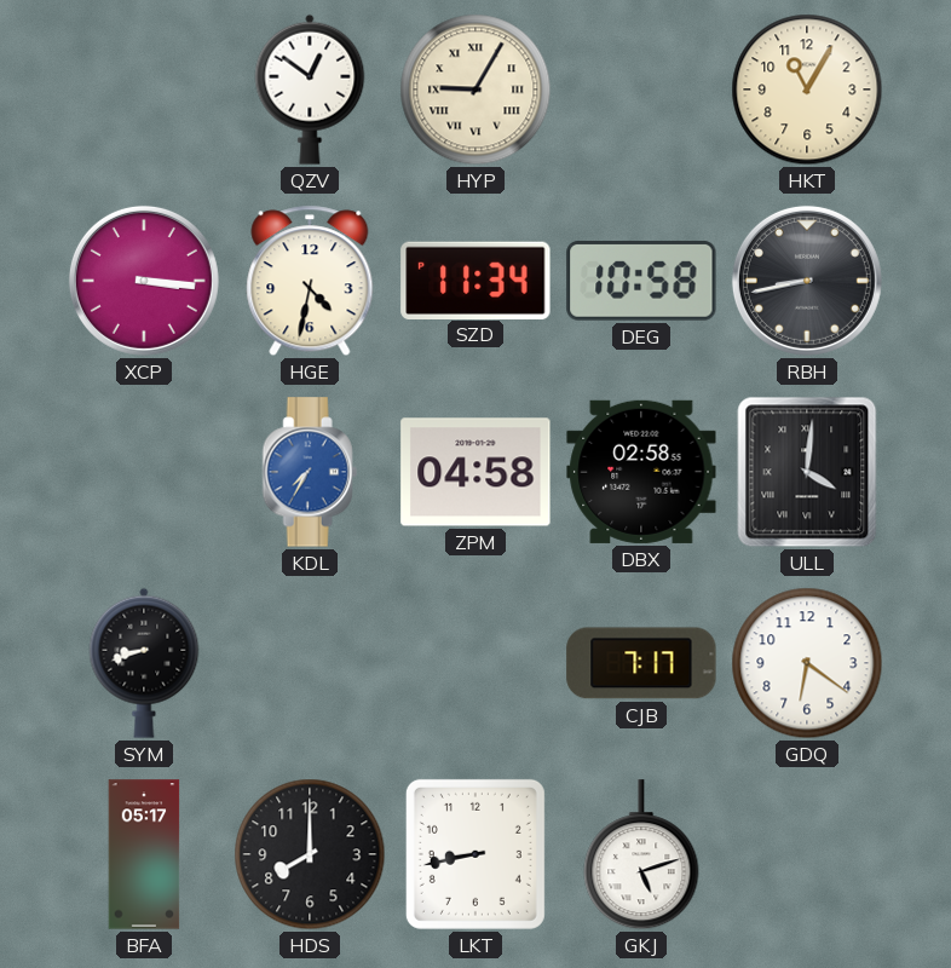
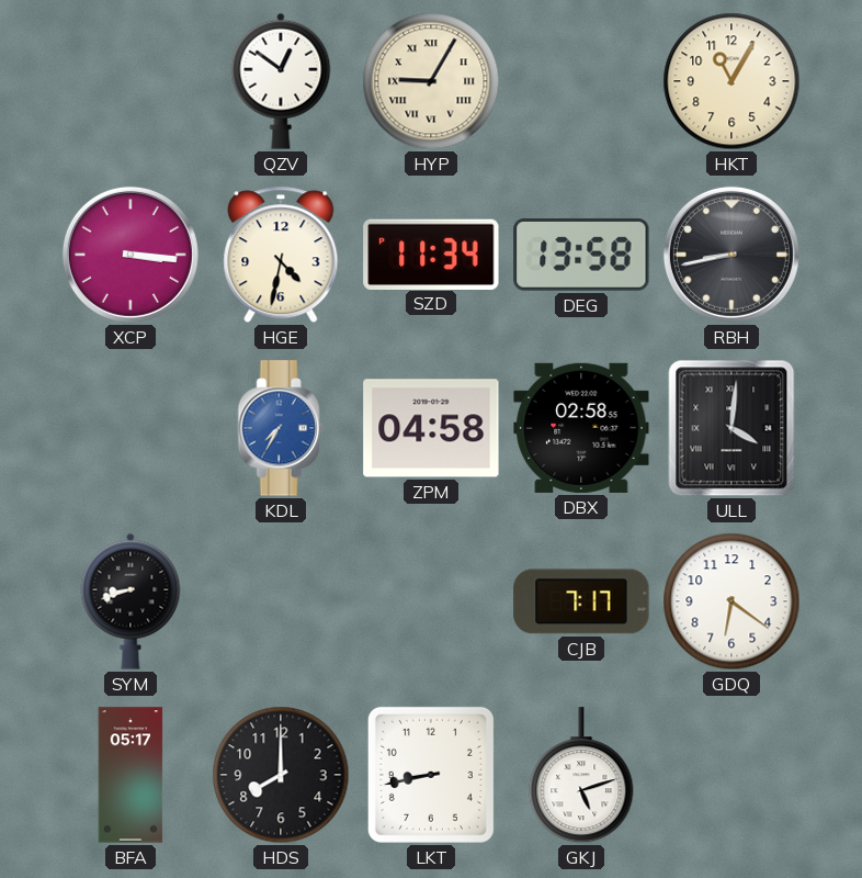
DEG: 10:58 -> 13:58 (581, 255)
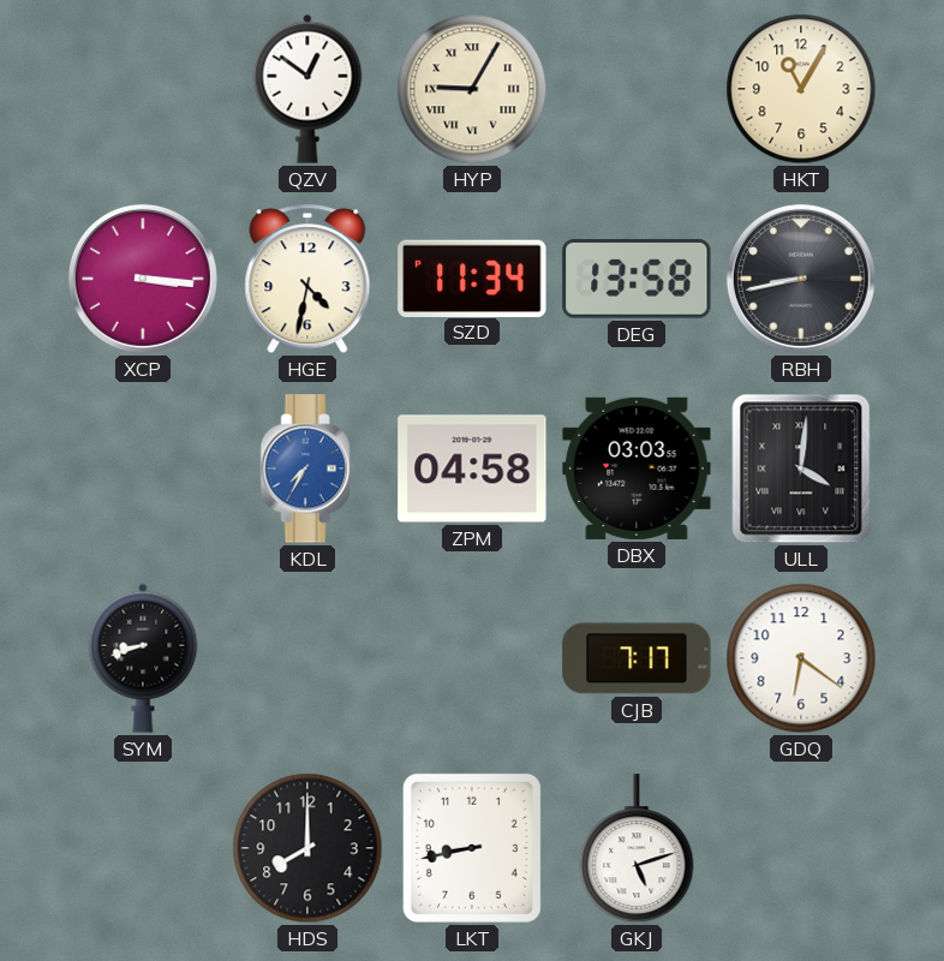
DBX: 02:58 -> 03:03 (637, 468)
BFA: 05:17 -> none (131, 775)
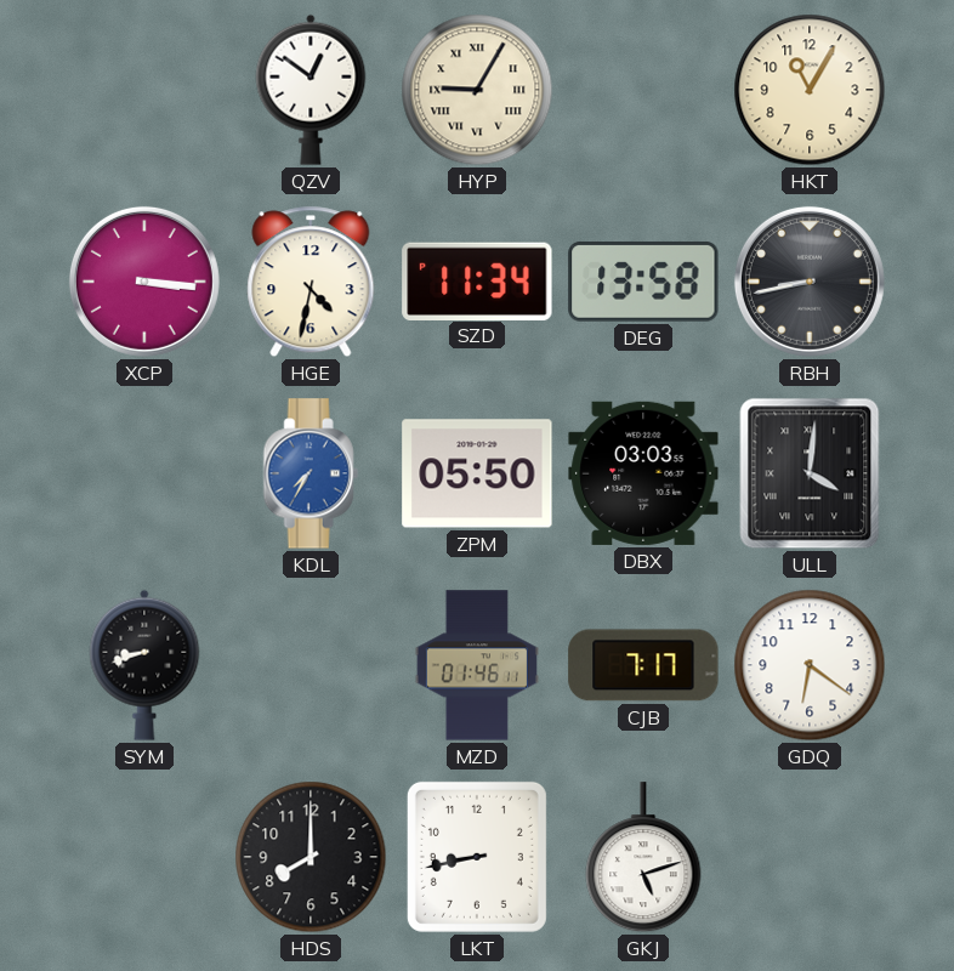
ZPM: 04:58 -> 05:50 (477, 473)
MZD: none -> 01:46 (476, 665)
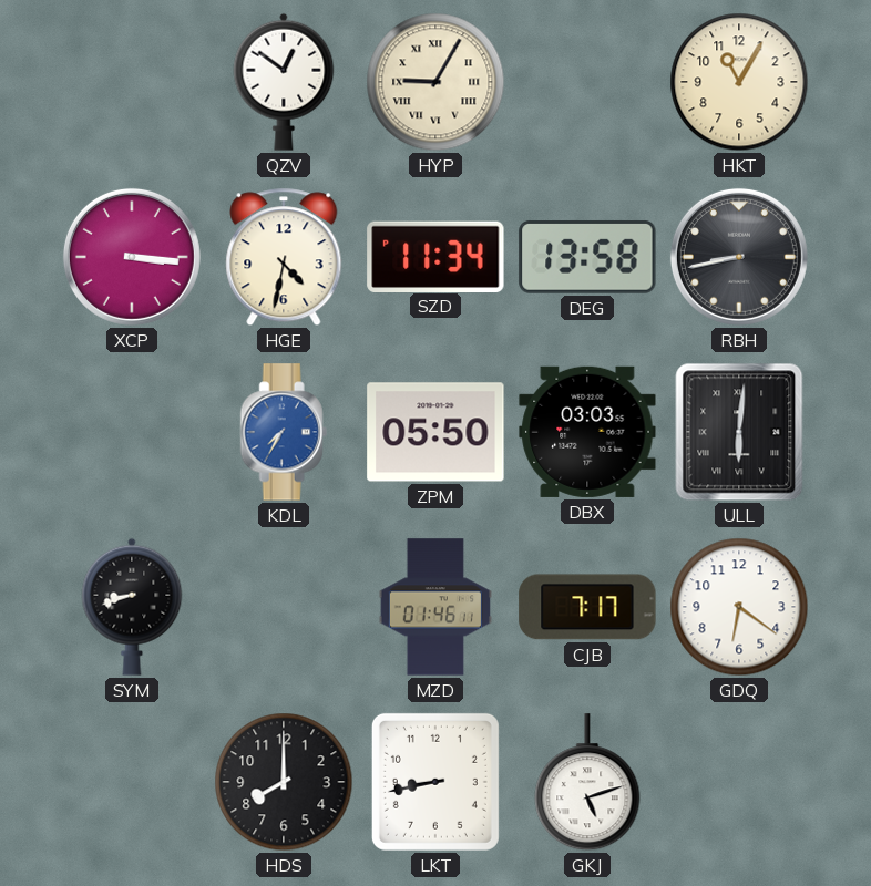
ULL: 4:01 -> 6:01 (739, 432)
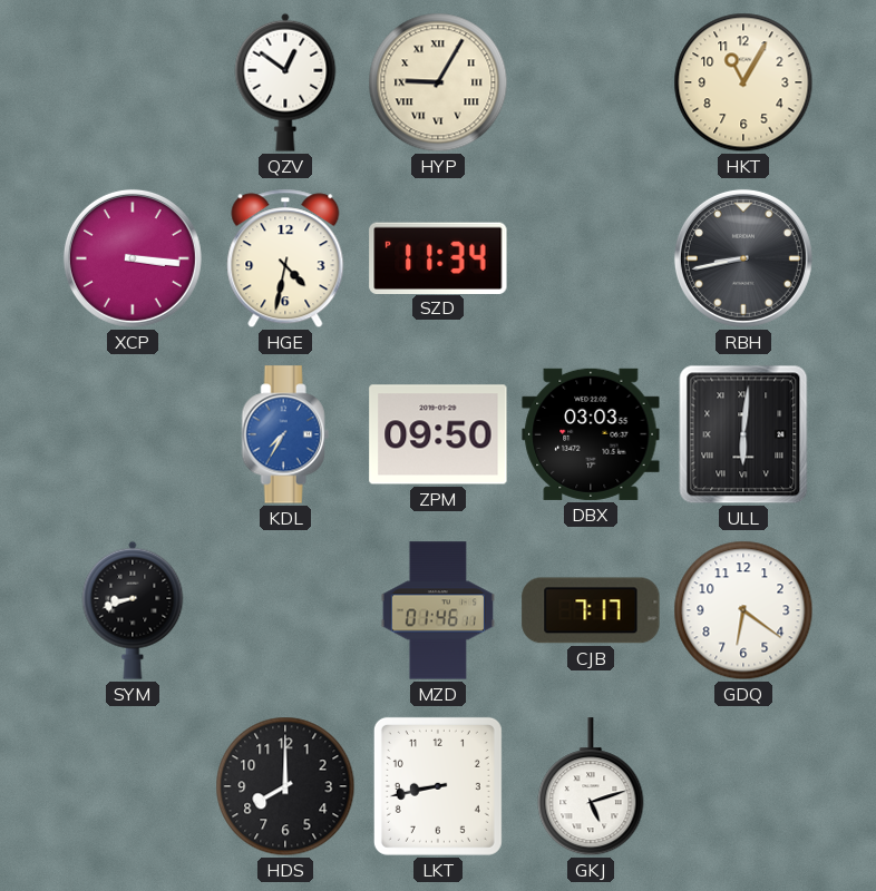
DEG: 13:58 -> none (587, 257)
ZPM: 05:50 -> 09:50 (438, 434)
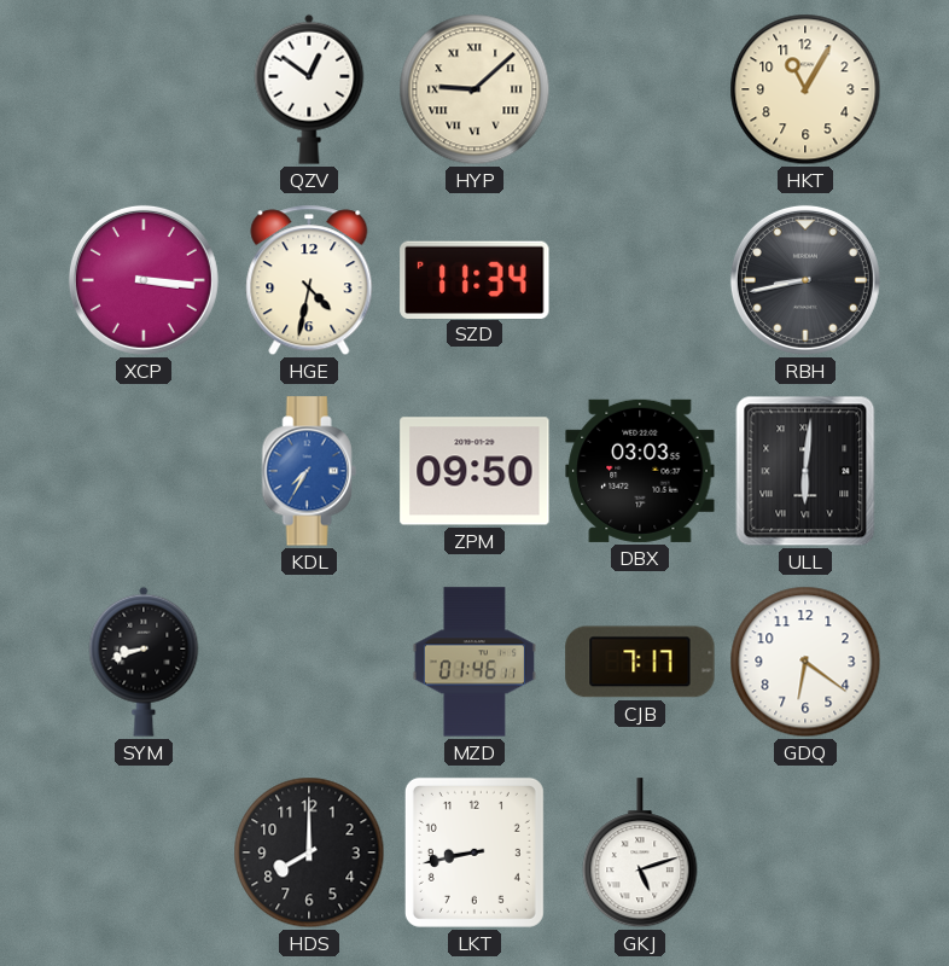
HYP: 9:05 -> 9:08 (474, 89)
